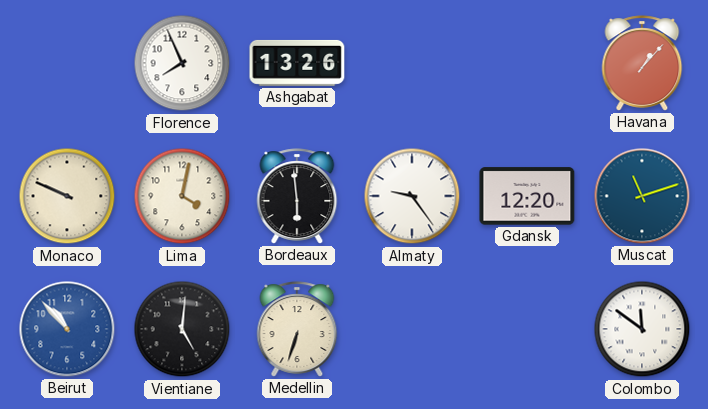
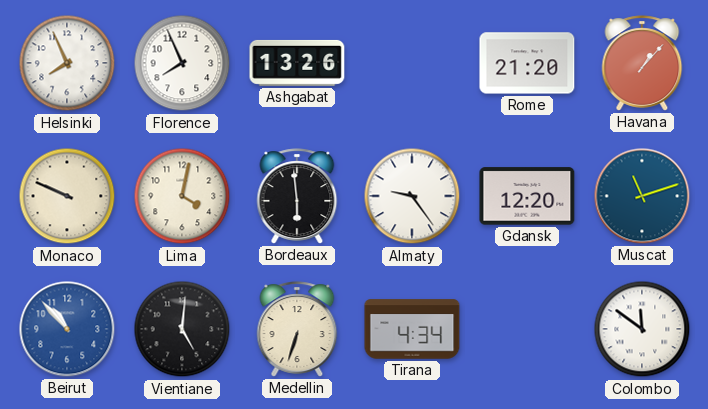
Helsinki: none -> 7:56 (67, 63)
Rome: none -> 21:20 (527, 63)
Tirana: none -> 4:34 (412, 329)
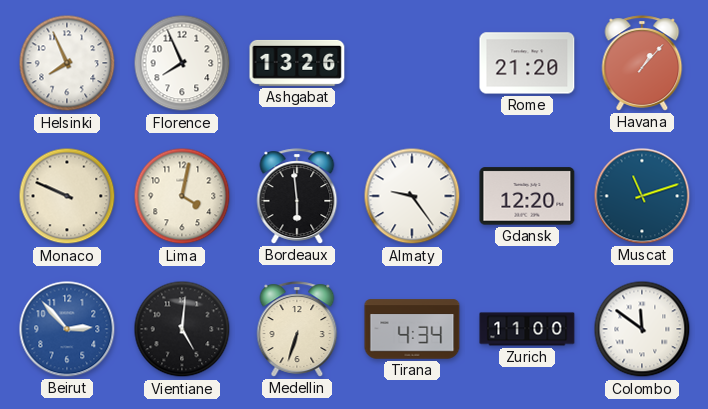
Beirut: 10:53 -> 2:53 (67, 329)
Zurich: none -> 11:00 (527, 329)
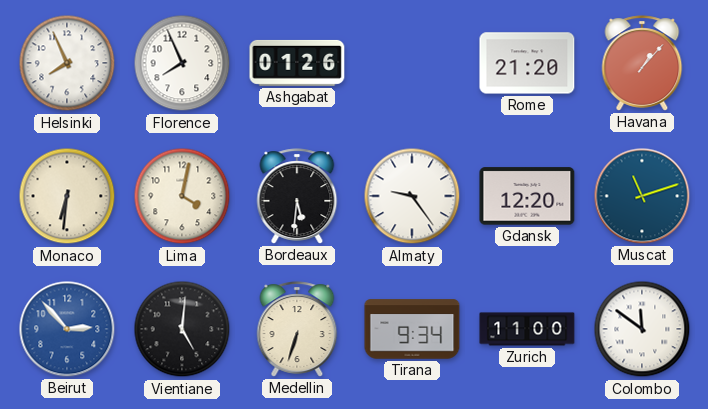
Ashgabat: 13:26 -> 01:26 (297, 63)
Monaco: 9:49 -> 6:31 (67, 196)
Bordeaux: 5:59 -> 5:31 (297, 196)
Tirana: 4:34 -> 9:34 (412, 329)
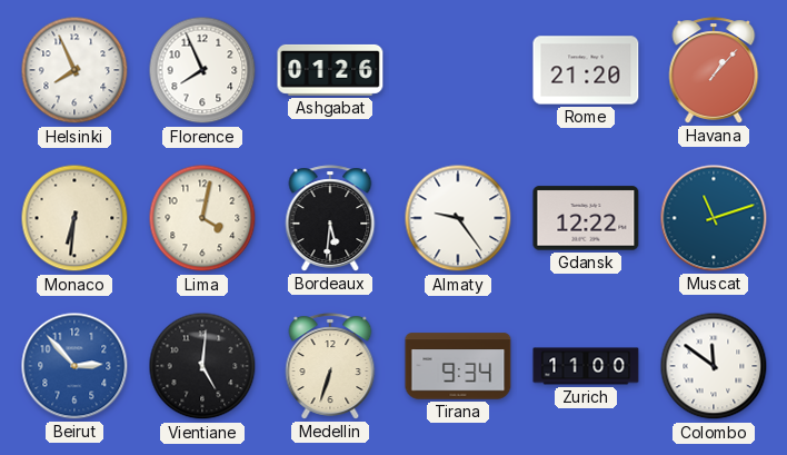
Gdansk: 12:20 -> 12:22 (586, 218)
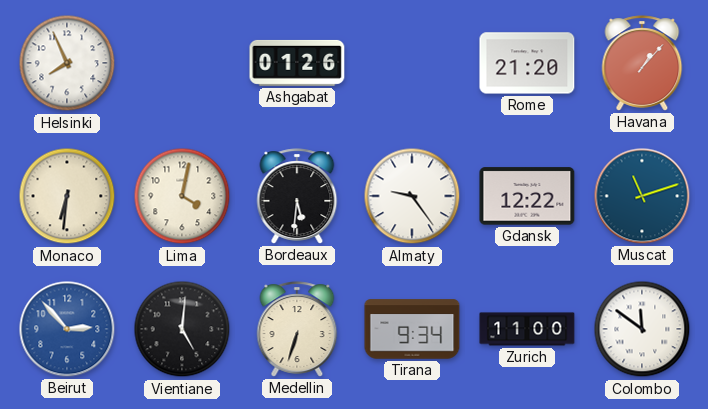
Florence: 7:56 -> none (202, 70)
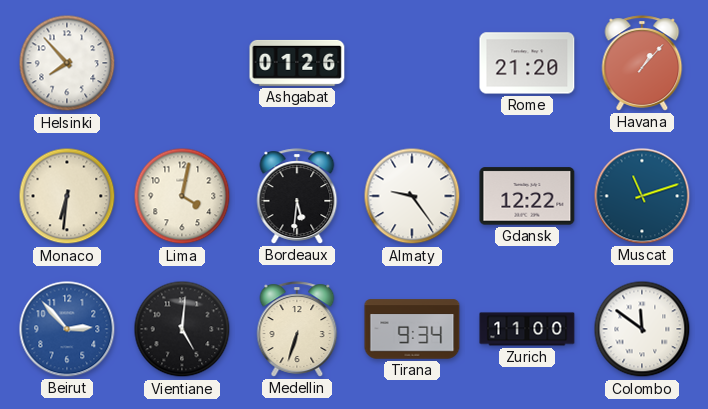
Helsinki: 7:56 -> 7:53 (67, 63)
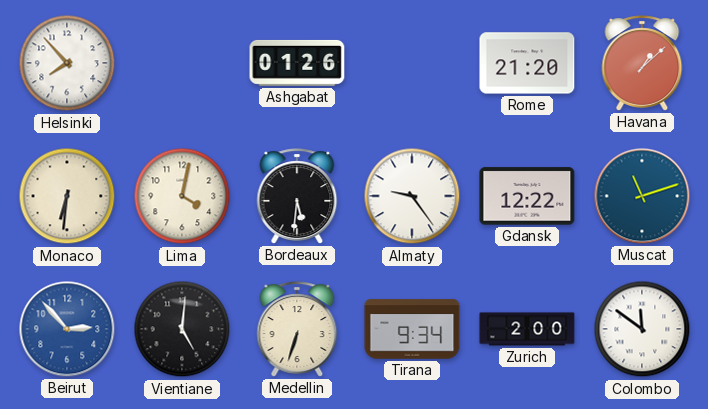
Havana: 1:07 -> 1:08 (642, 63)
Zurich: 11:00 -> 2:00 (527, 329)
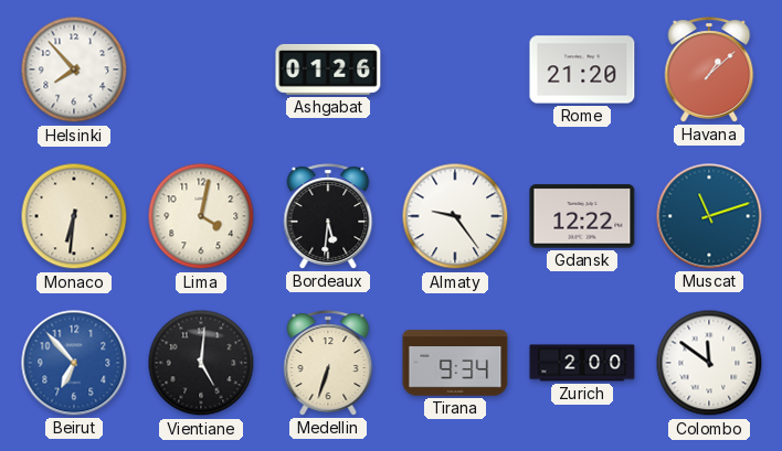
Beirut: 2:53 -> 6:53 (74, 363)
